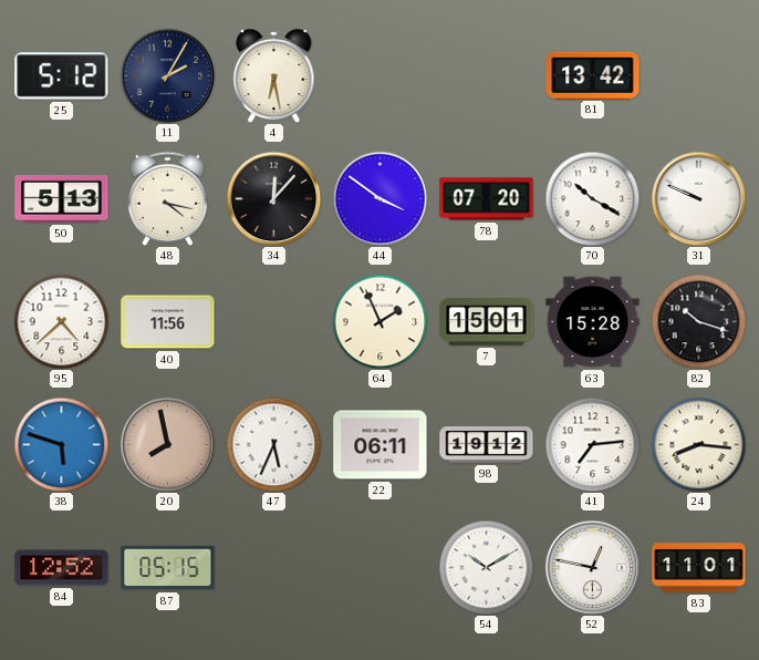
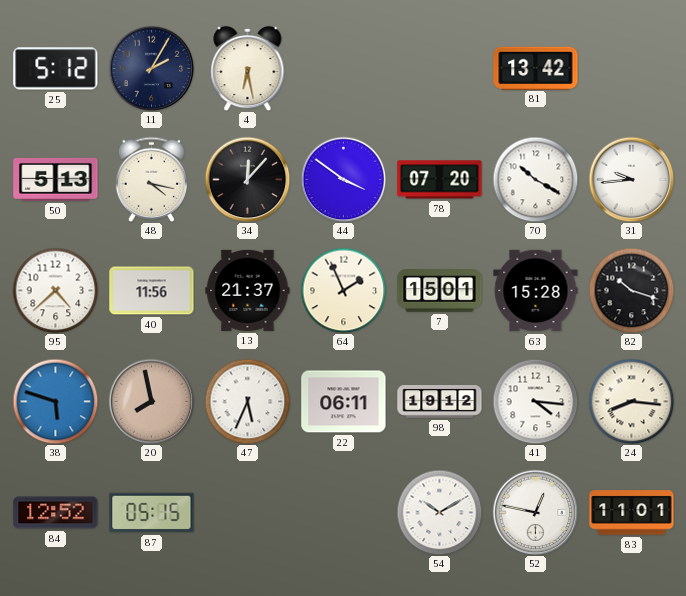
31: 9:49 -> 9:44 (631, 179)
13: none -> 21:37 (248, 290)
41: 7:14 -> 4:16 (535, 401)
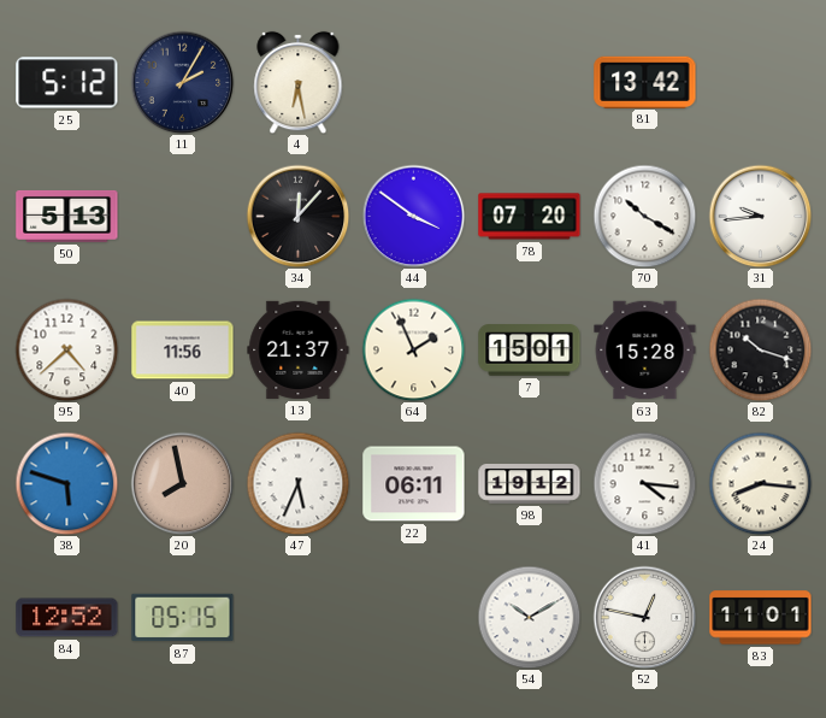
48: 4:17 -> none (152, 179)
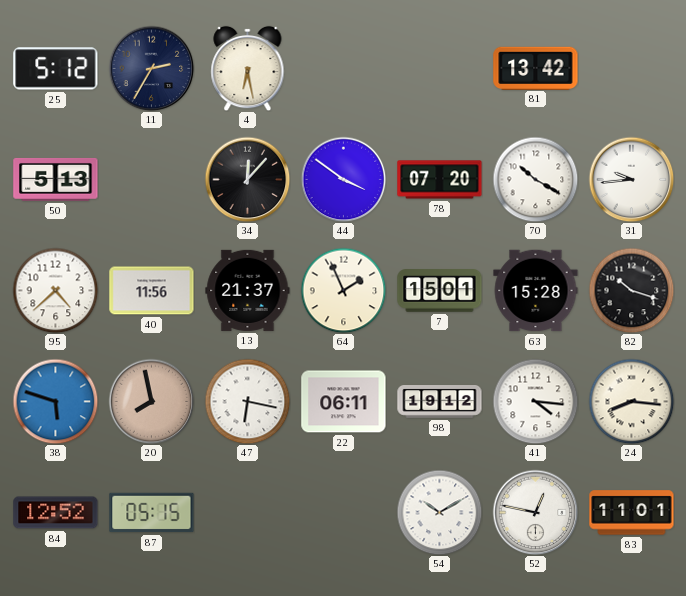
11: 2:05 -> 2:35 (151, 68)
47: 5:34 -> 6:17 (247, 401)
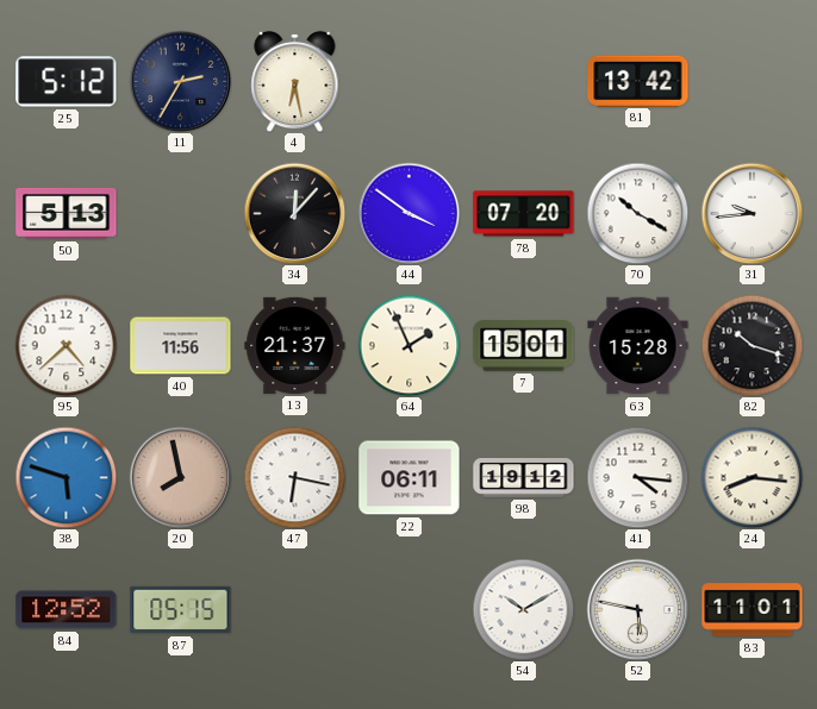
52: 12:47 -> 5:47 (637, 609)
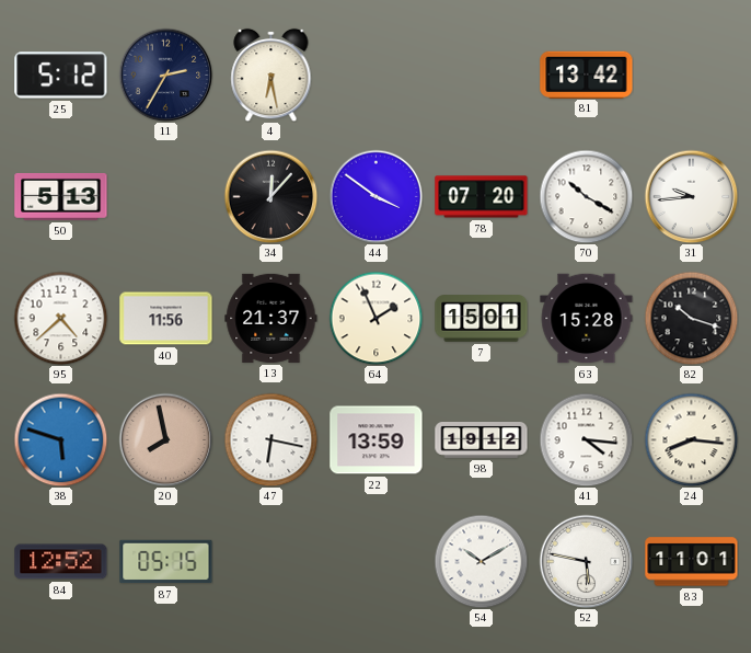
22: 06:11 -> 13:59 (377, 440)
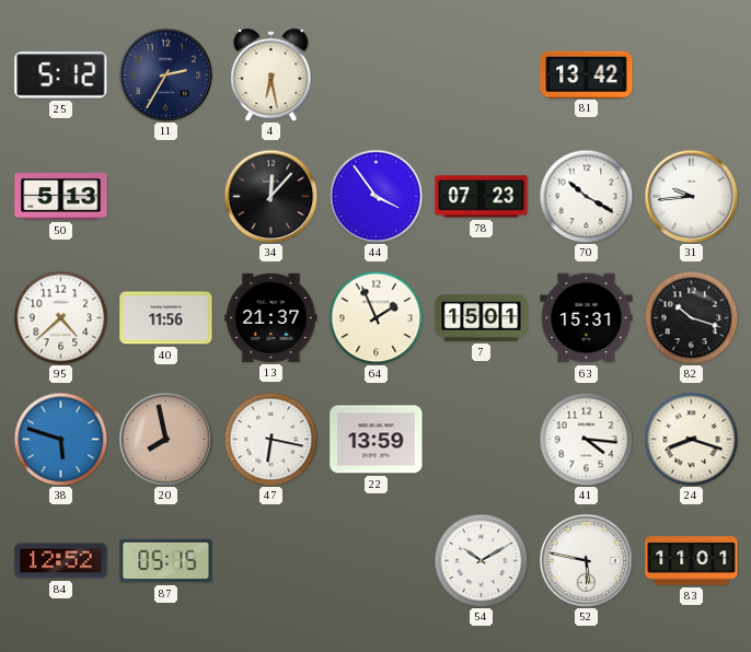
44: 3:51 -> 3:54 (376, 196)
78: 07:20 -> 07:23 (482, 197)
63: 15:28 -> 15:31 (587, 318)
98: 19:12 -> none (482, 440)
24: 8:16 -> 8:18 (691, 439)
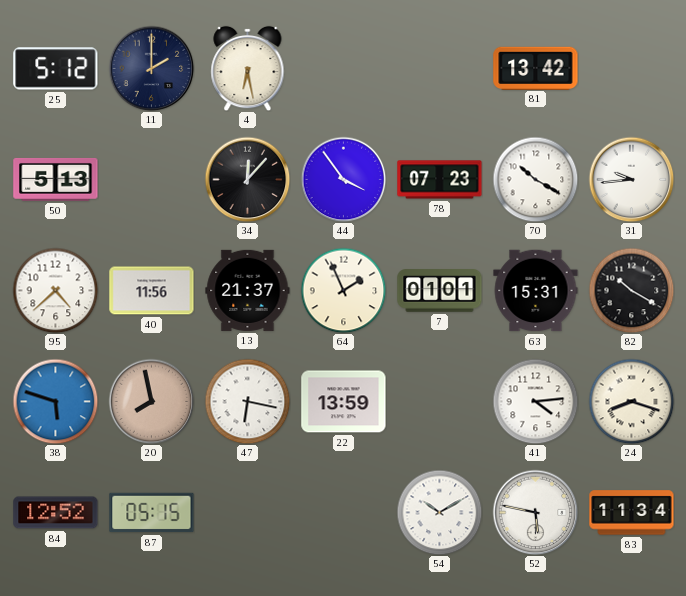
11: 2:35 -> 2:00 (151, 68)
7: 15:01 -> 01:01 (440, 291)
82: 10:18 -> 10:20 (631, 290)
41: 4:16 -> 4:14 (535, 401)
83: 11:01 -> 11:34 (632, 513)
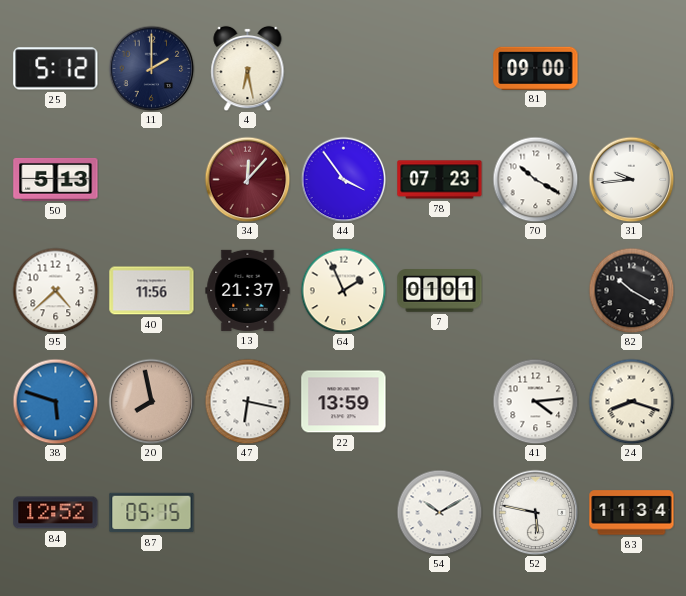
81: 13:42 -> 09:00 (536, 68)
34 dial: black -> burgundy (247, 179)
63: 15:31 -> none (536, 291)
